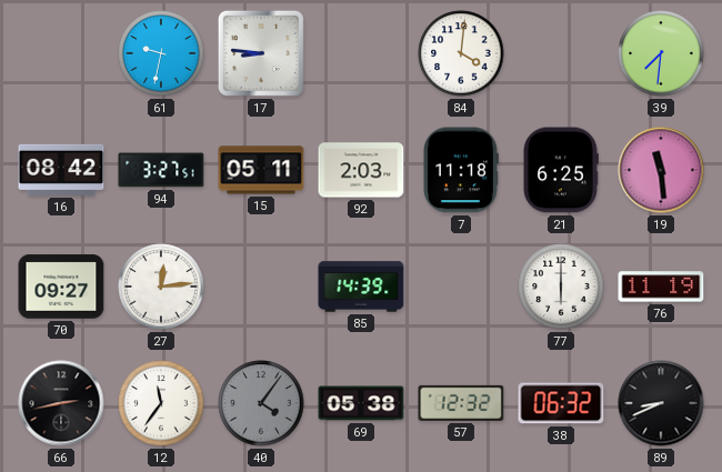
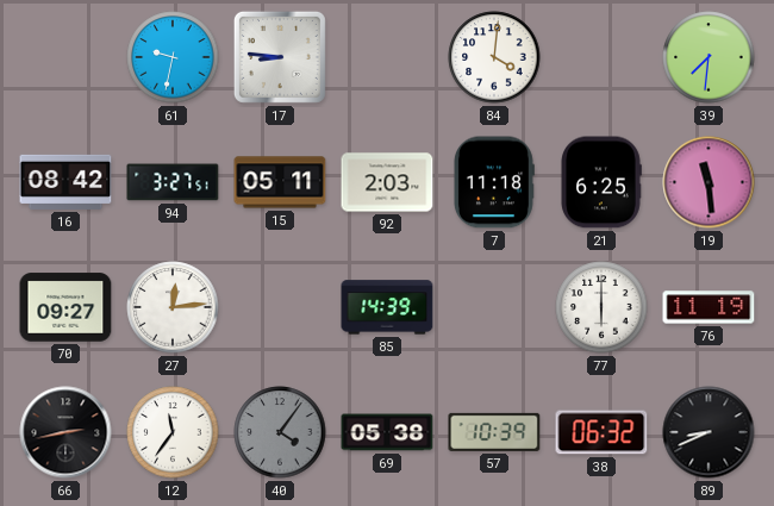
57: 12:32 -> 10:39 (494, 432)
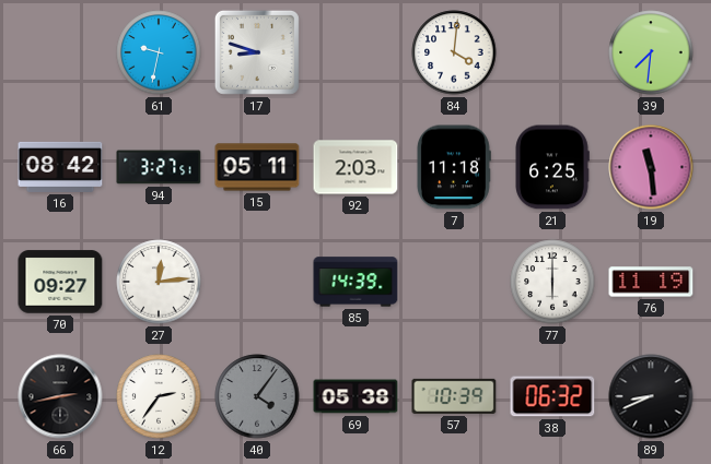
17: 8:46 -> 8:48 (257, 52)
12: 11:36 -> 2:36 (159, 396)
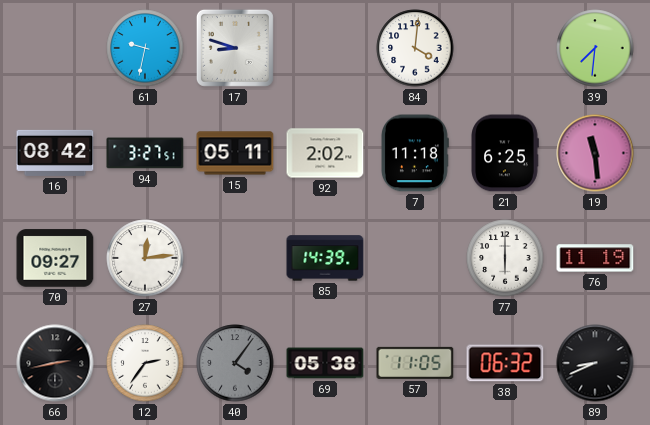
92: 2:03 -> 2:02 (325, 153)
57: 10:39 -> 11:05 (415, 363)
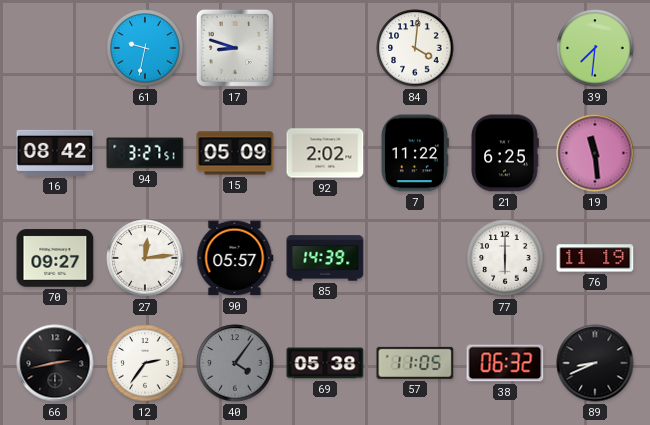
15: 05:11 -> 05:09 (235, 153)
7: 11:18 -> 11:22 (414, 153)
90: none -> 05:57 (235, 258)
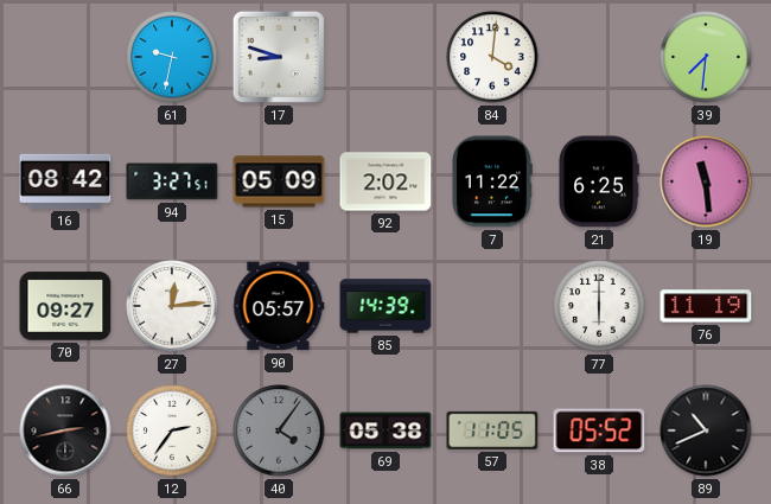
38: 06:32 -> 05:52 (599, 430)
89: 8:41 -> 10:41 (706, 430)
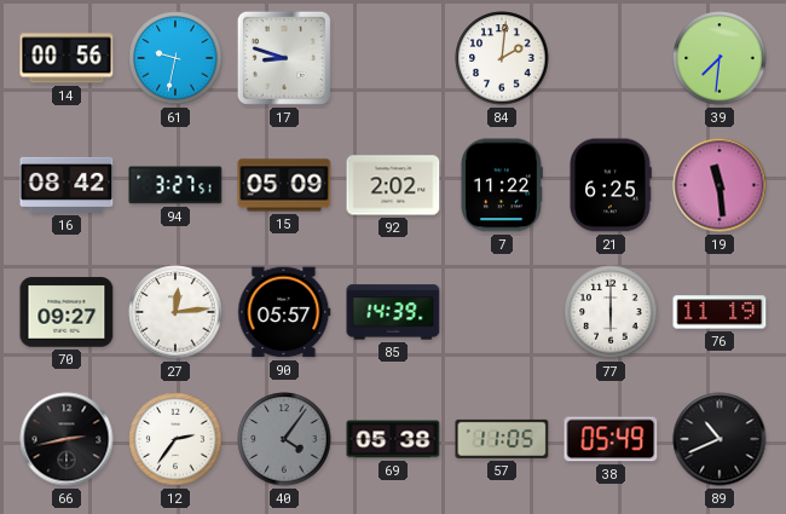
14: none -> 00:56 (67, 58)
84: 4:01 -> 2:01 (502, 58)
38: 05:52 -> 05:49 (611, 439)
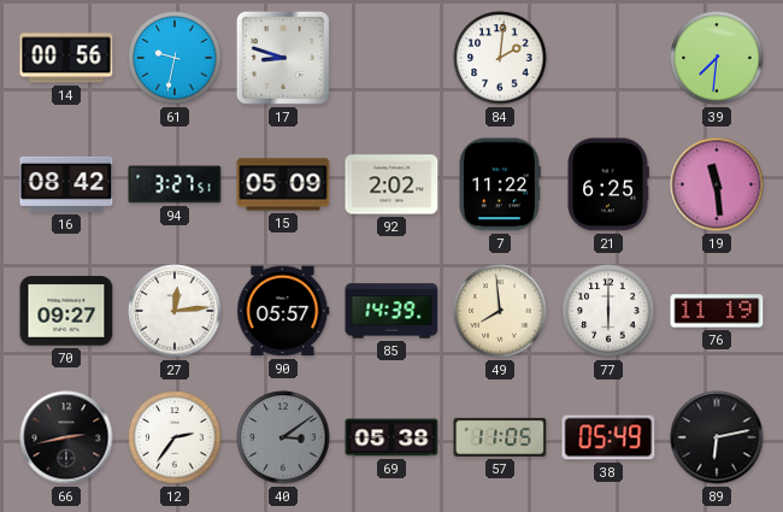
49: none -> 7:59 (500, 311)
40: 4:06 -> 3:09 (283, 437)
89: 10:41 -> 6:13 (717, 437)
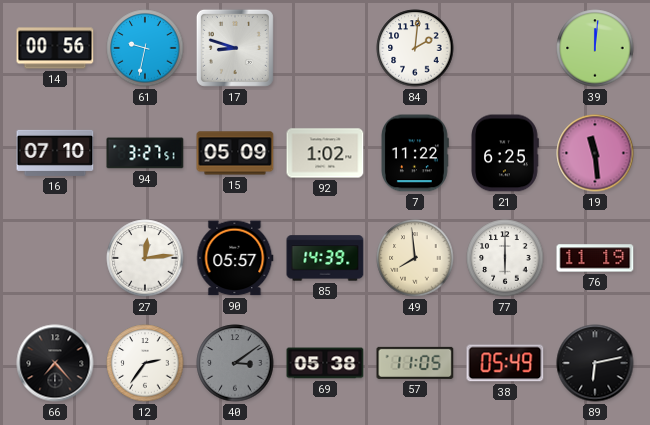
39: 7:31 -> 12:01 (595, 48)
16: 08:42 -> 07:10 (55, 153)
92: 2:02 -> 1:02 (325, 153)
70: 09:27 -> none (66, 311)
66: 2:43 -> 7:23 (55, 363)
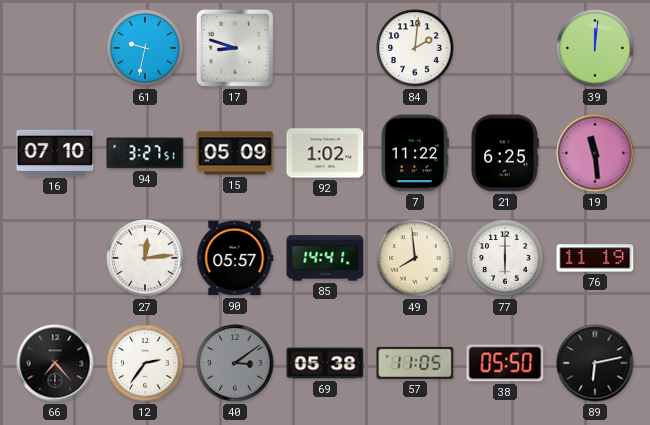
14: 00:56 -> none (55, 48)
85: 14:39 -> 14:41 (325, 258)
38: 05:49 -> 05:50 (505, 363)
